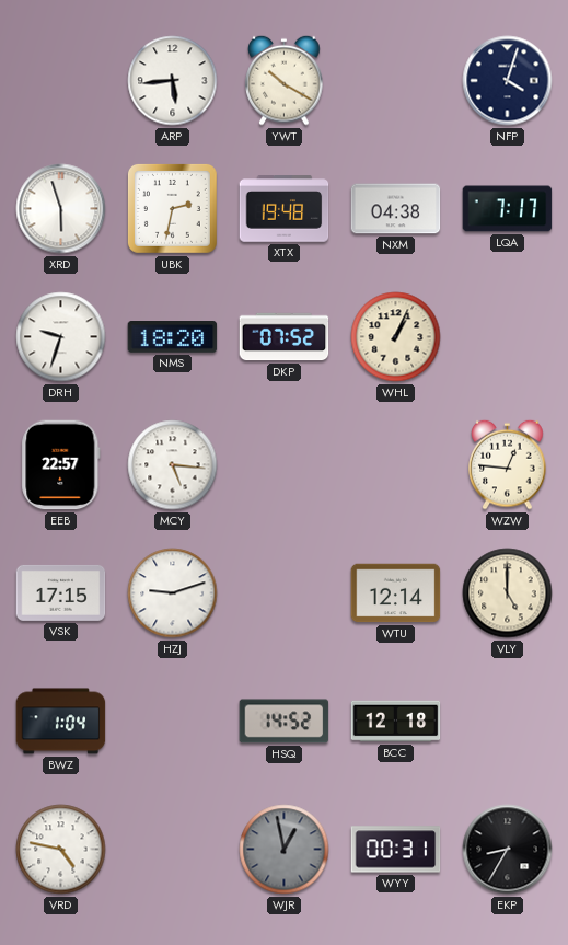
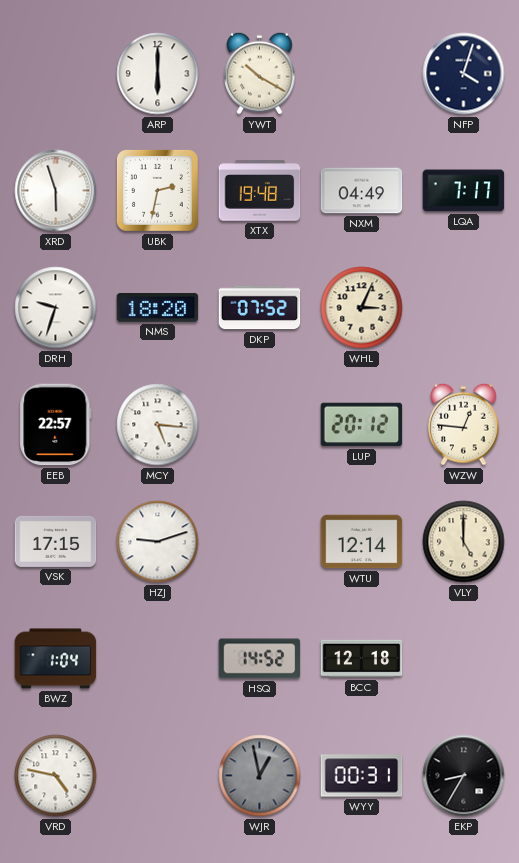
ARP: 5:44 -> 6:00 (158, 74)
NXM: 04:38 -> 04:49 (362, 191)
WHL: 1:04 -> 3:04 (362, 308)
LUP: none -> 20:12 (362, 425)
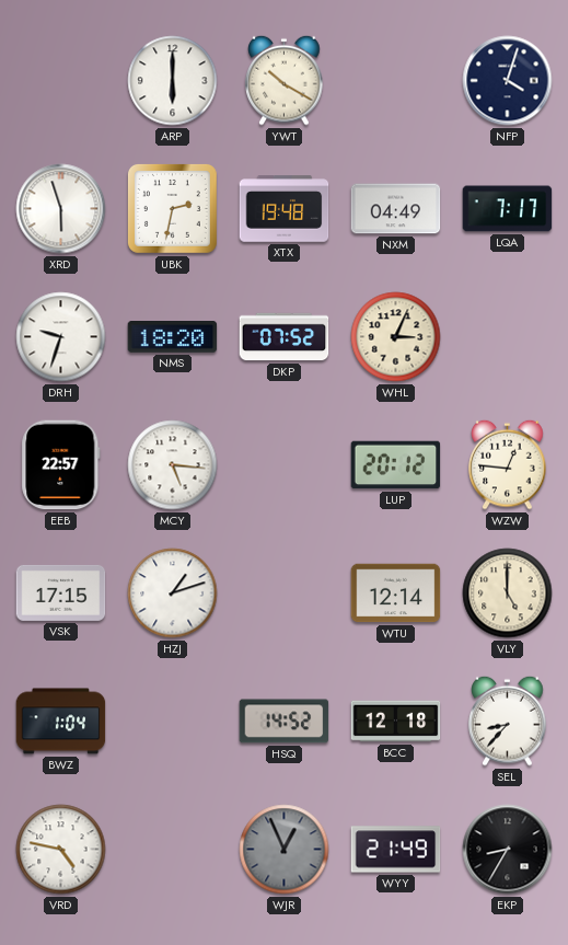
HZJ: 9:12 -> 1:12 (173, 593)
SEL: none -> 8:37 (508, 721)
WJR: 12:58 -> 12:56 (285, 850)
WYY: 00:31 -> 21:49 (396, 850)
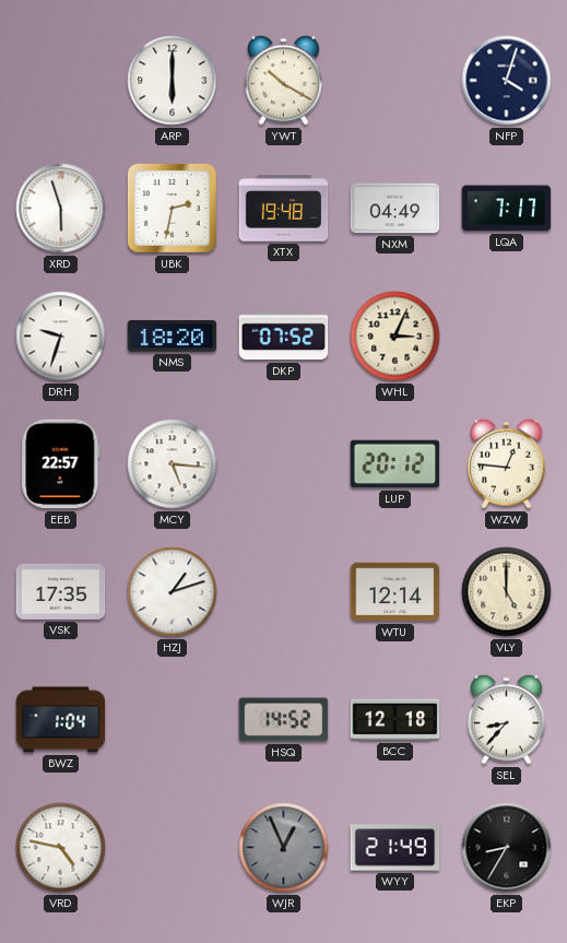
VSK: 17:15 -> 17:35 (61, 591)
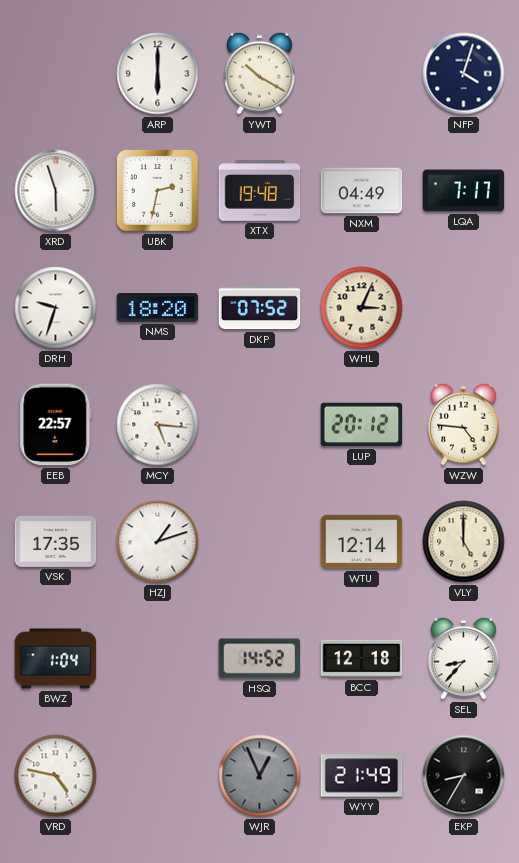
WZW: 12:46 -> 4:46 (464, 424)
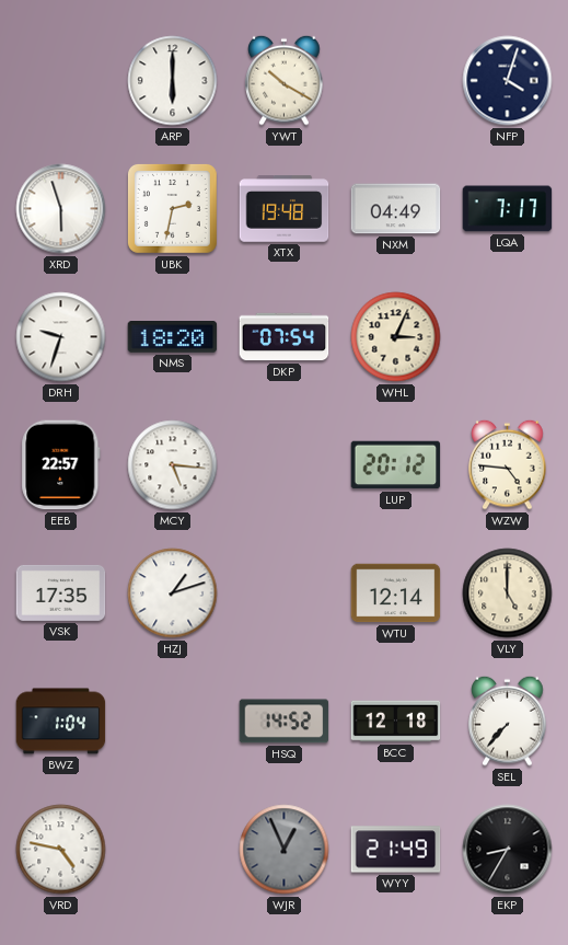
DKP: 07:52 -> 07:54 (285, 337)
SEL: 8:37 -> 7:37 (508, 721)
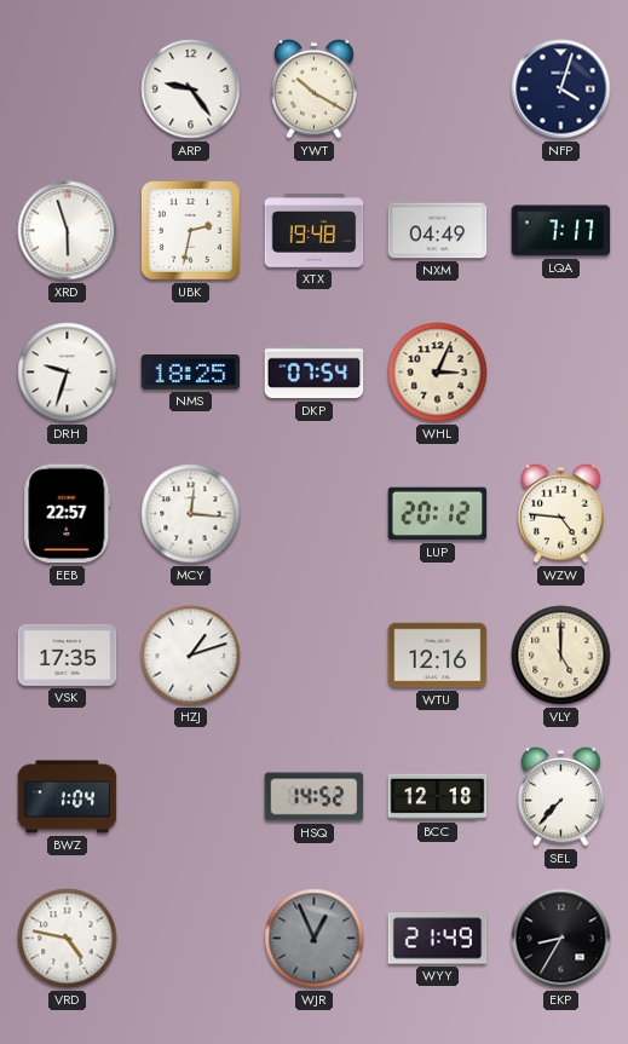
ARP: 6:00 -> 9:24 (191, 90)
NMS: 18:20 -> 18:25 (191, 373)
MCY: 5:16 -> 12:16 (191, 514)
WTU: 12:14 -> 12:16 (438, 656)
